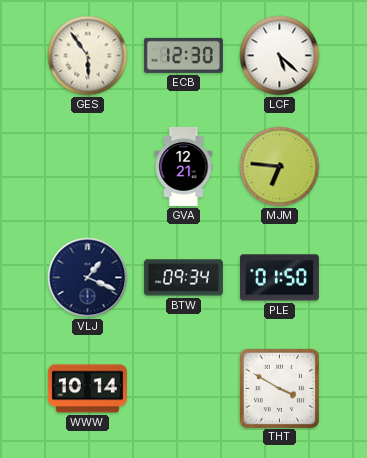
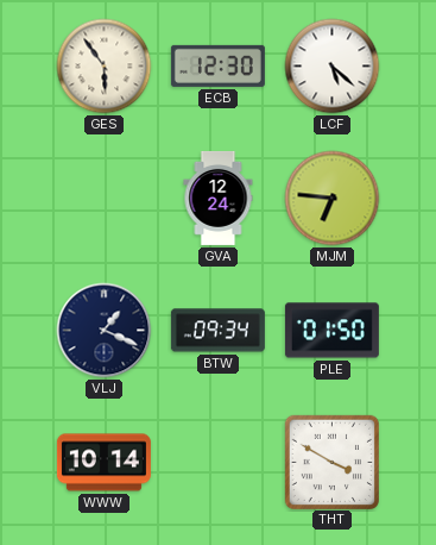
GVA: 12:21 -> 12:24 (219, 198)
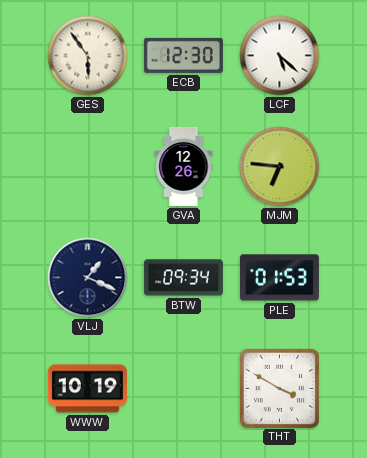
GVA: 12:24 -> 12:26 (184, 166)
PLE: 01:50 -> 01:53 (279, 278)
WWW: 10:14 -> 10:19 (87, 389)
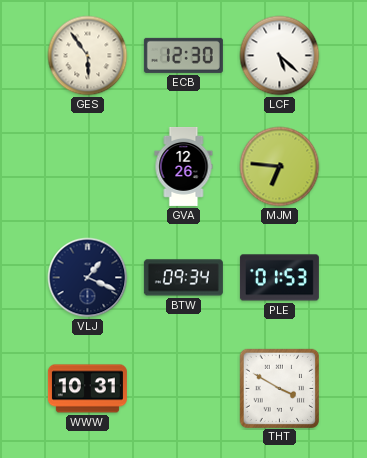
WWW: 10:19 -> 10:31 (87, 389)
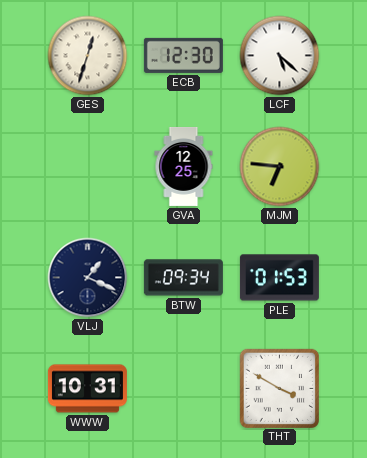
GES: 5:54 -> 12:33 (88, 56)
GVA: 12:26 -> 12:25 (184, 166)
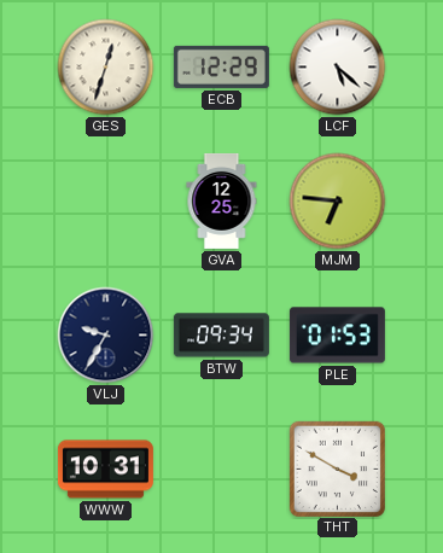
ECB: 12:30 -> 12:29 (221, 66)
VLJ: 1:19 -> 9:35 (106, 336)
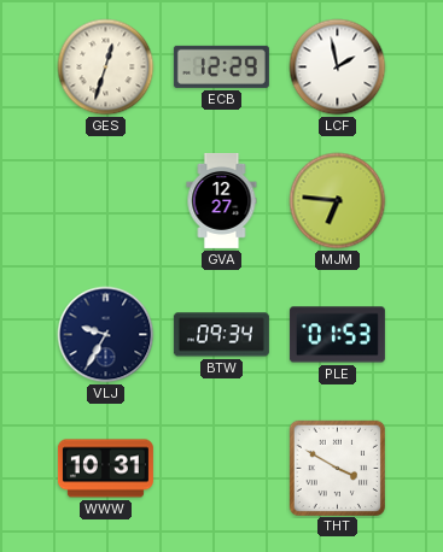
LCF: 5:22 -> 1:58 (338, 67)
GVA: 12:25 -> 12:27 (222, 200)
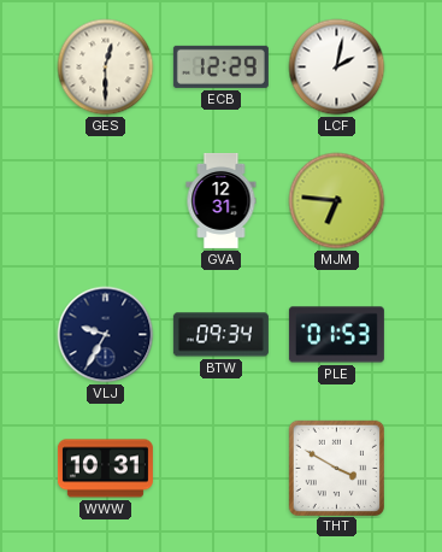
GES: 12:33 -> 12:30 (106, 67)
LCF: 1:58 -> 2:02 (337, 67)
GVA: 12:27 -> 12:31 (222, 200)
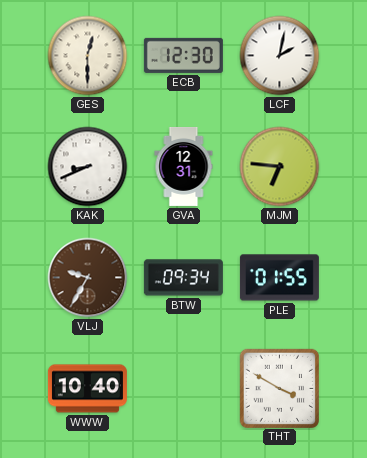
ECB: 12:29 -> 12:30 (183, 55)
KAK: none -> 8:41 (88, 167)
VLJ dial: navy -> brown (88, 278)
PLE: 01:53 -> 01:55 (279, 278)
WWW: 10:31 -> 10:40 (87, 389)
